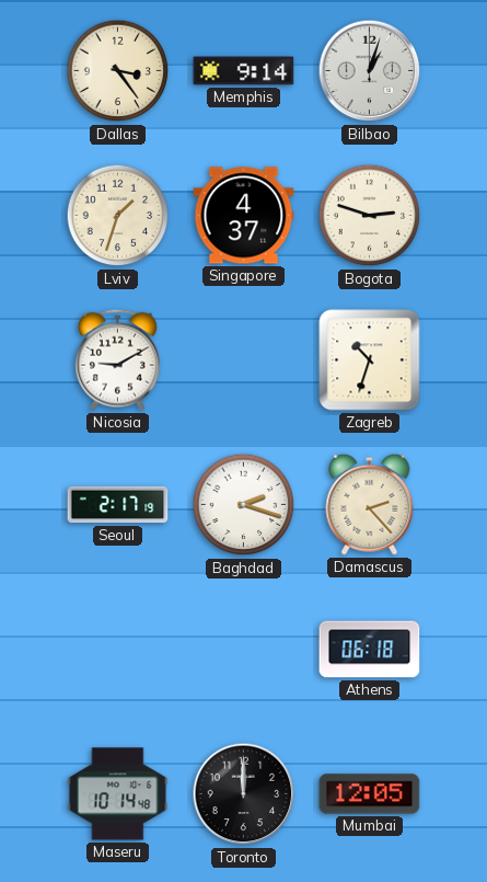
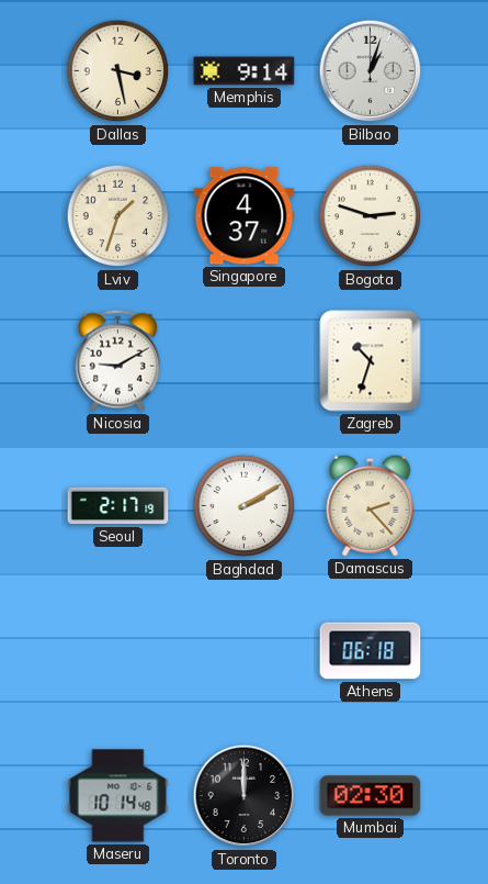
Dallas: 3:24 -> 3:28 (118, 71)
Baghdad: 2:18 -> 2:10 (245, 506)
Mumbai: 12:05 -> 02:30 (371, 796)
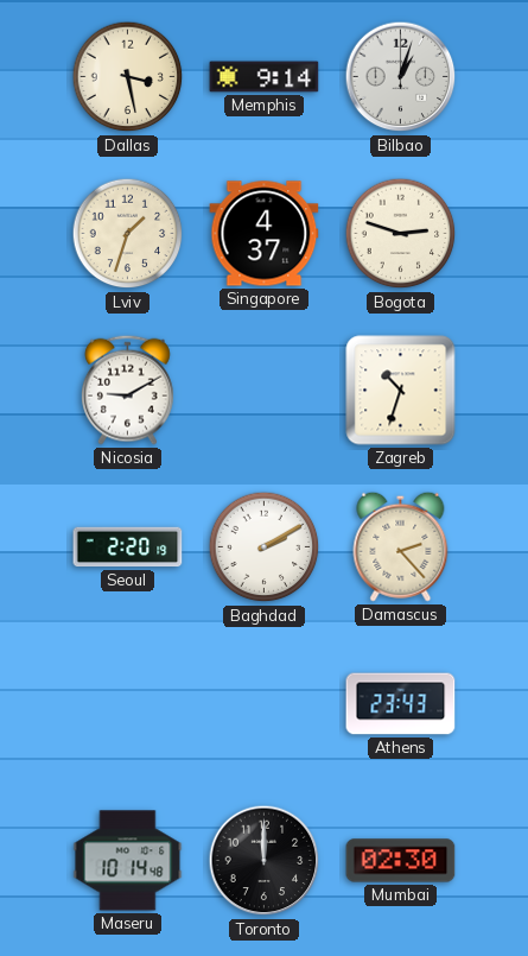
Seoul: 2:17 -> 2:20 (128, 547)
Athens: 06:18 -> 23:43 (401, 704)
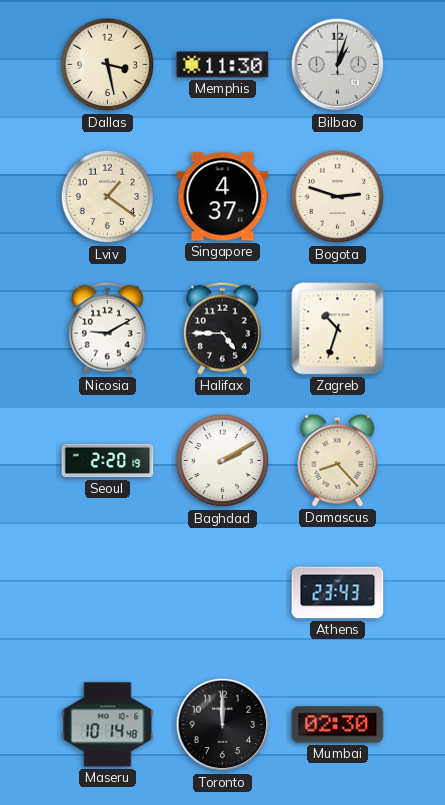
Memphis: 9:14 -> 11:30 (223, 65)
Lviv: 1:33 -> 1:21 (108, 197)
Halifax: none -> 4:45 (222, 328)
Damascus: 2:23 -> 8:23 (338, 460)
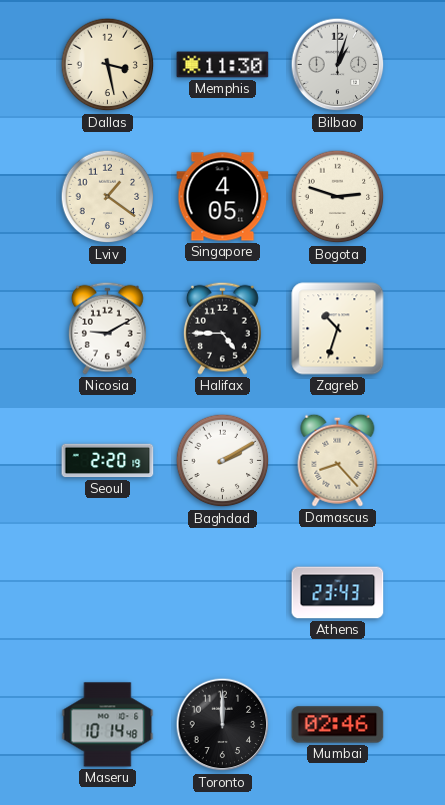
Singapore: 4:37 -> 4:05 (223, 197)
Mumbai: 02:30 -> 02:46 (338, 725)
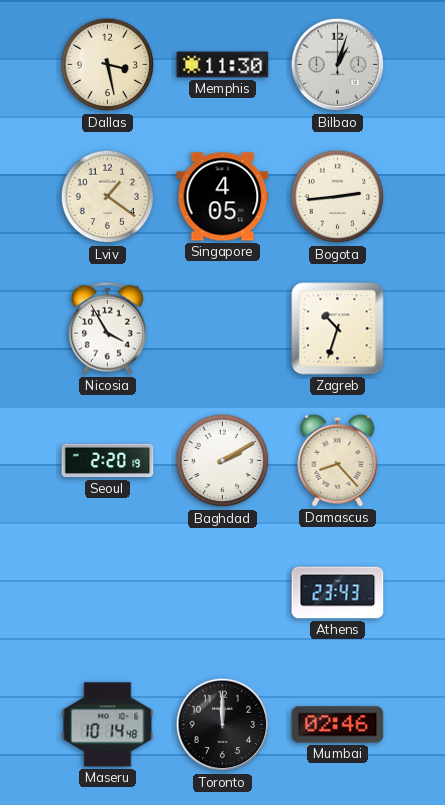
Bogota: 2:48 -> 2:44 (338, 197)
Nicosia: 9:10 -> 3:55 (107, 328)
Halifax: 4:45 -> none (222, 328)
